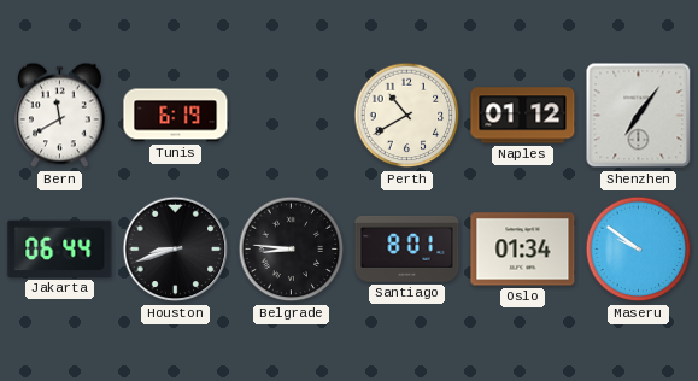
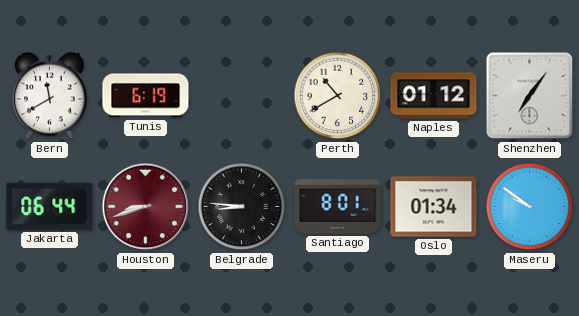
Houston dial: black -> burgundy (146, 207)
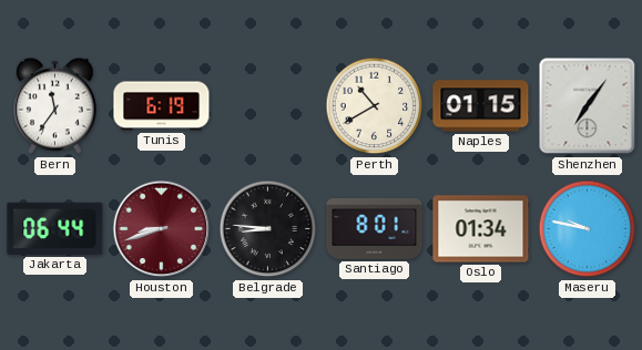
Bern: 11:40 -> 11:36 (55, 106)
Naples: 01:12 -> 01:15 (481, 106)
Maseru: 9:51 -> 9:47 (588, 229)
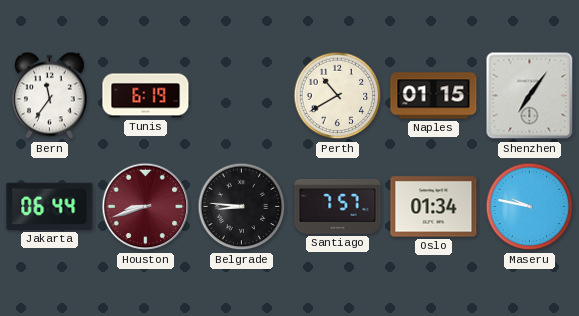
Santiago: 8:01 -> 7:57 (338, 207)
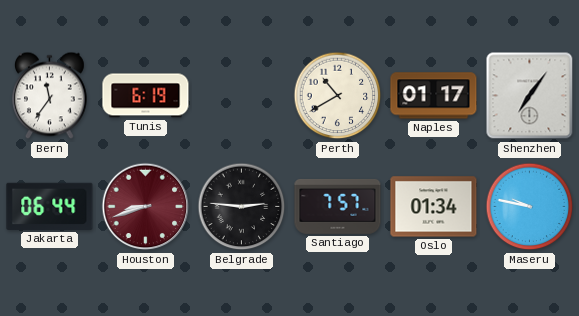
Naples: 01:15 -> 01:17 (434, 96)
Belgrade: 8:46 -> 2:46 (242, 207)
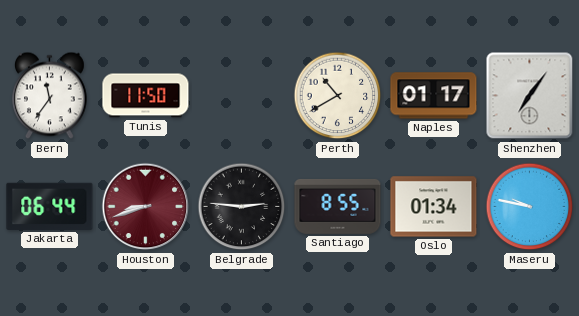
Tunis: 6:19 -> 11:50 (146, 96)
Santiago: 7:57 -> 8:55 (338, 207)
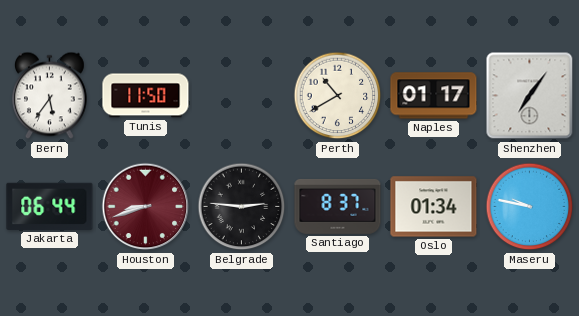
Bern: 11:36 -> 5:36 (50, 96)
Santiago: 8:55 -> 8:37 (338, 207)
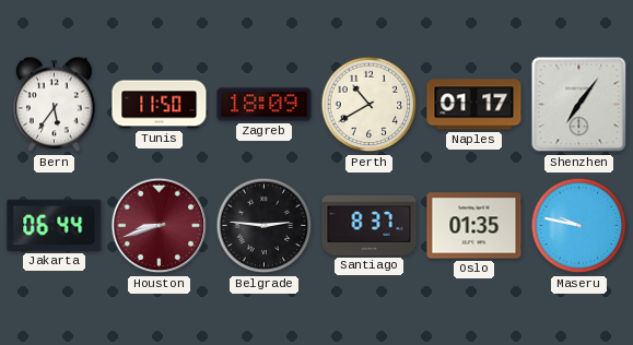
Zagreb: none -> 18:09 (265, 105)
Oslo: 01:34 -> 01:35 (474, 226)
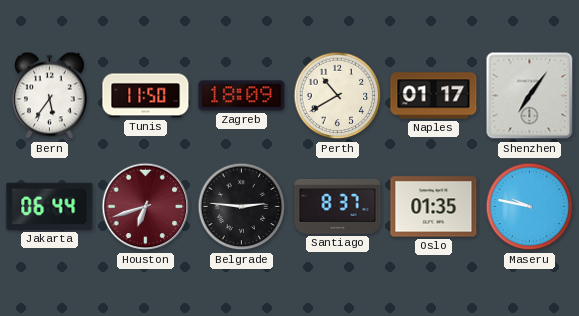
Houston: 8:42 -> 6:42 (146, 207)
